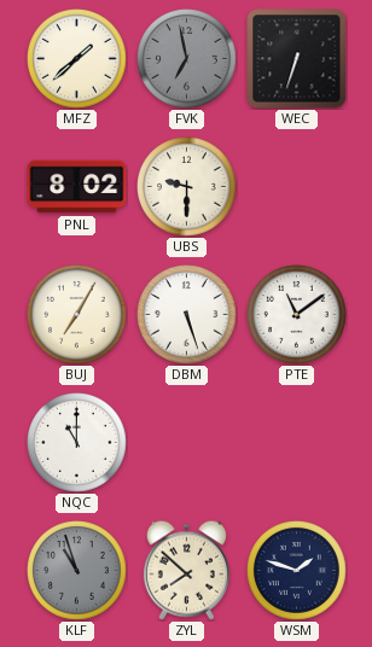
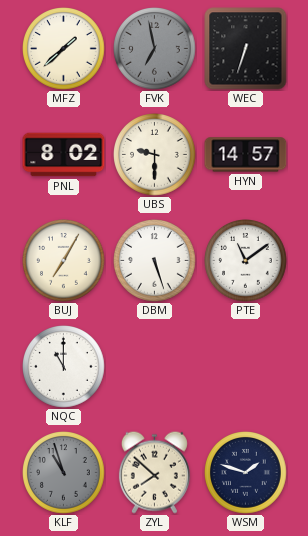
HYN: none -> 14:57 (246, 155)
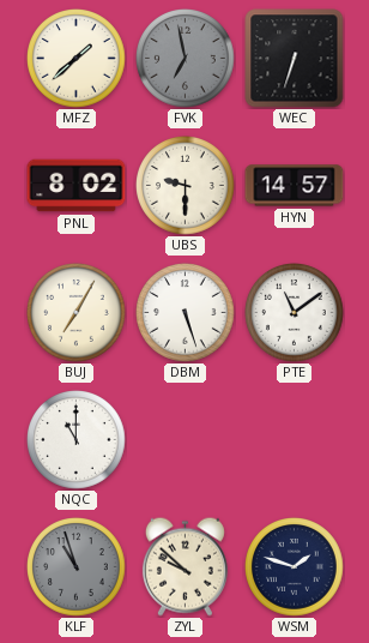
ZYL: 7:52 -> 9:52 (184, 566)
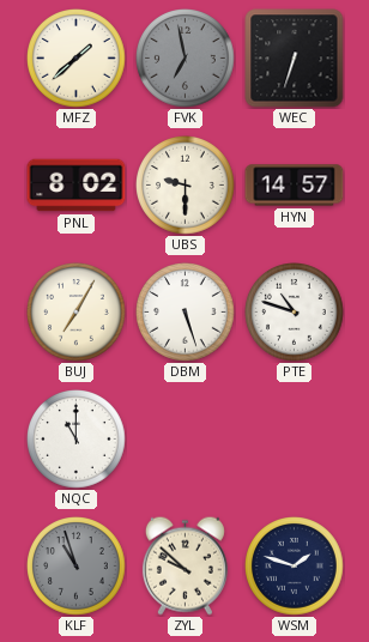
PTE: 11:09 -> 10:48 (295, 313)
